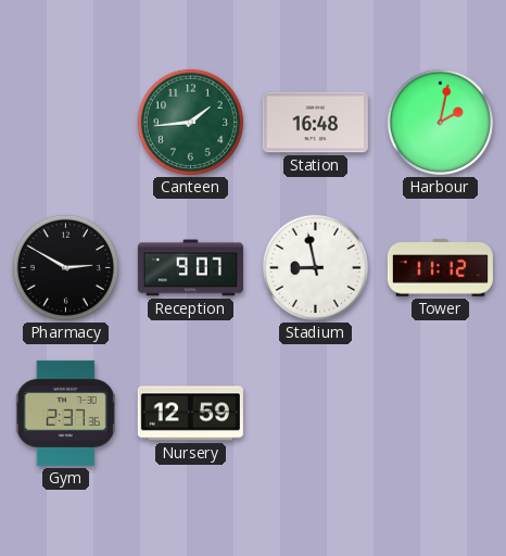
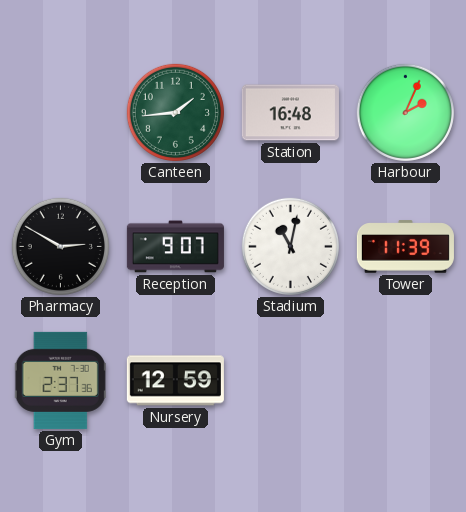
Harbour: 2:02 -> 2:04 (405, 112)
Stadium: 8:58 -> 11:02 (290, 246)
Tower: 11:12 -> 11:39 (405, 247)
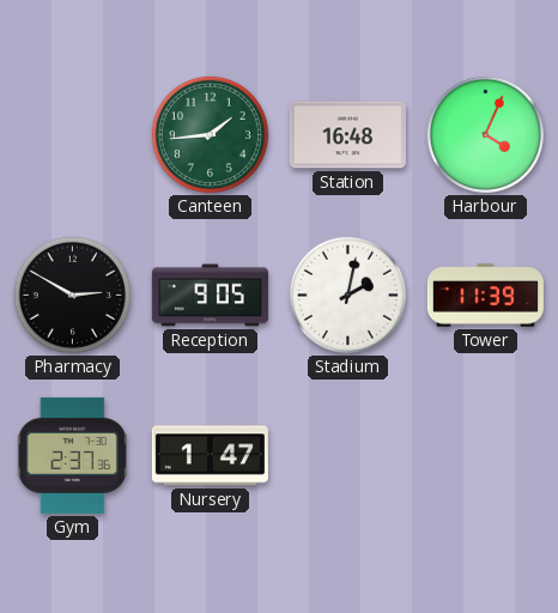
Harbour: 2:04 -> 4:04 (485, 134)
Reception: 9:07 -> 9:05 (210, 296)
Stadium: 11:02 -> 2:02 (347, 295)
Nursery: 12:59 -> 1:47 (210, 456)
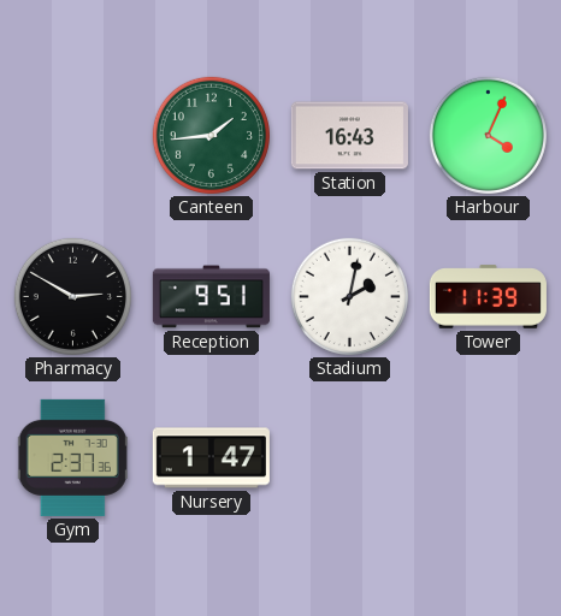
Station: 16:48 -> 16:43 (349, 136)
Reception: 9:05 -> 9:51 (211, 297)
